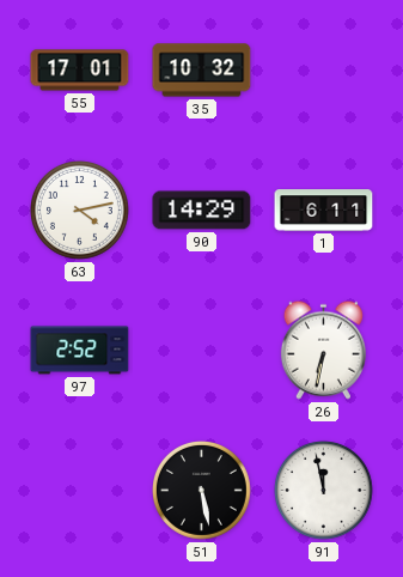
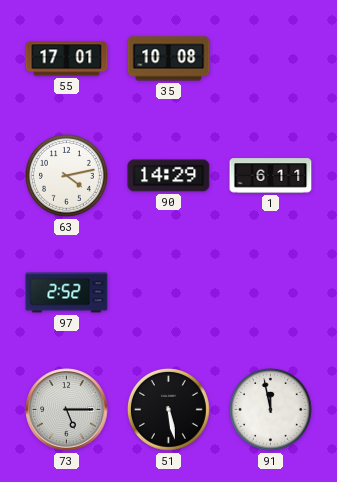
35: 10:32 -> 10:08 (169, 59)
26: 6:32 -> none (323, 350)
73: none -> 5:15 (67, 410)
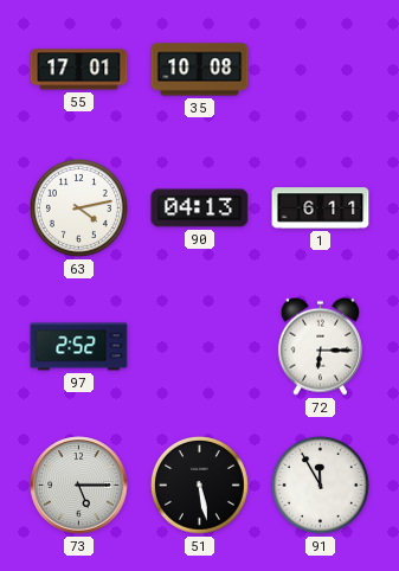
90: 14:29 -> 04:13 (200, 208)
72: none -> 6:15 (320, 346)
91: 11:58 -> 11:55 (321, 486)
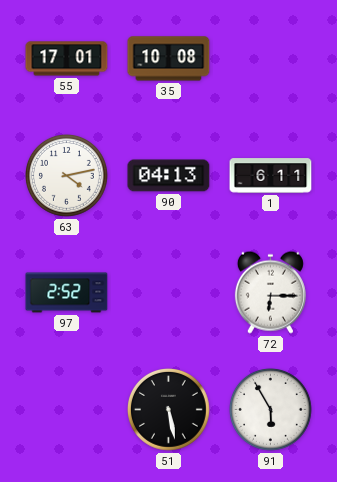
73: 5:15 -> none (79, 486)
91: 11:55 -> 5:55 (271, 410)
